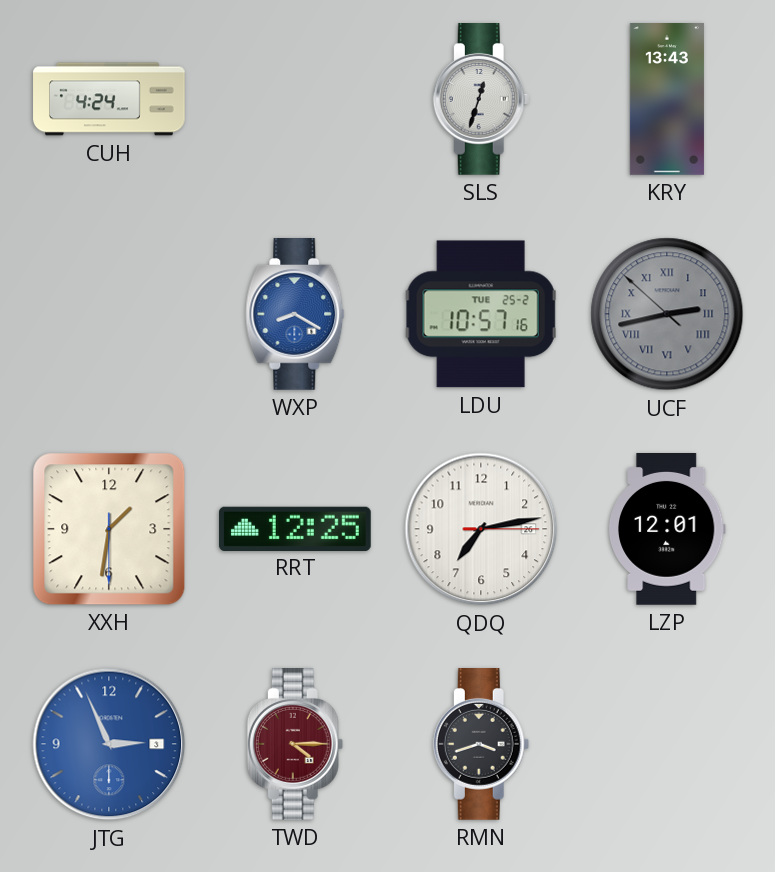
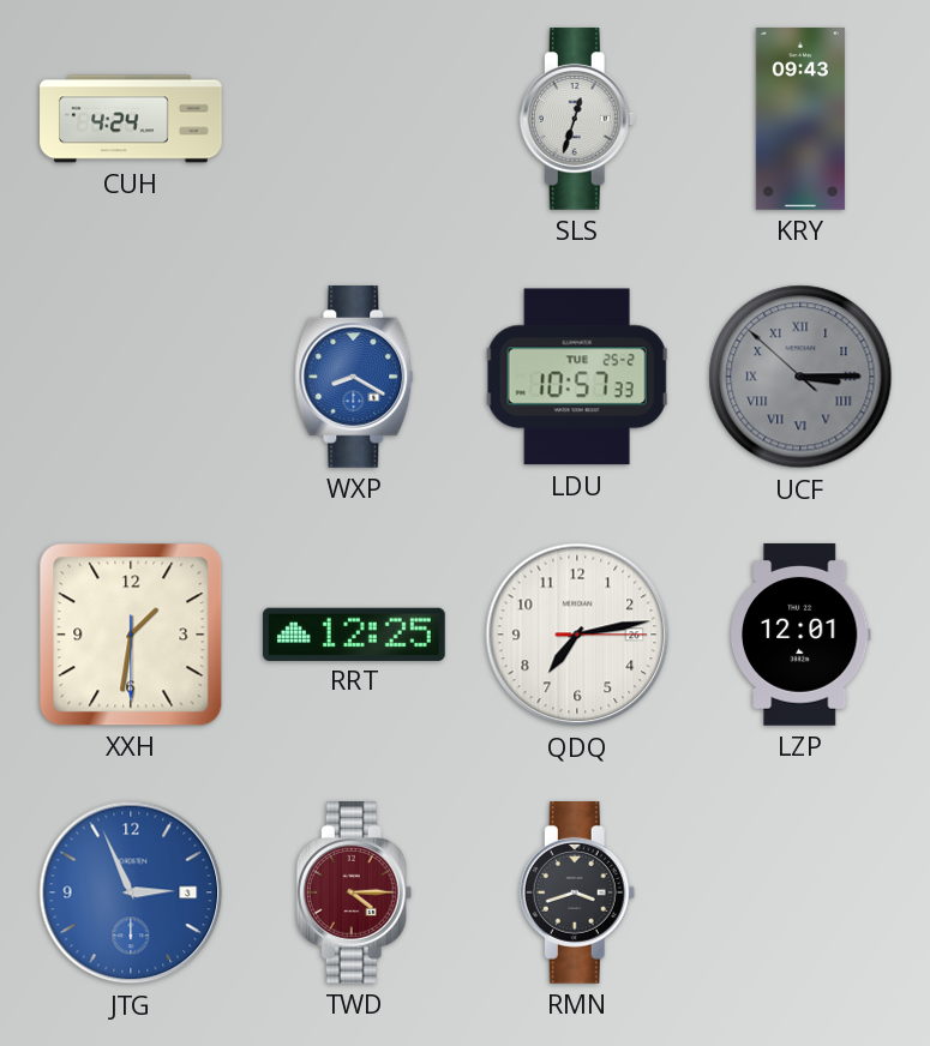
KRY: 13:43 -> 09:43 (800, 120)
LDU: 10:57:16 -> 10:57:33 (577, 377)
UCF: 2:42 -> 3:14 (800, 377)
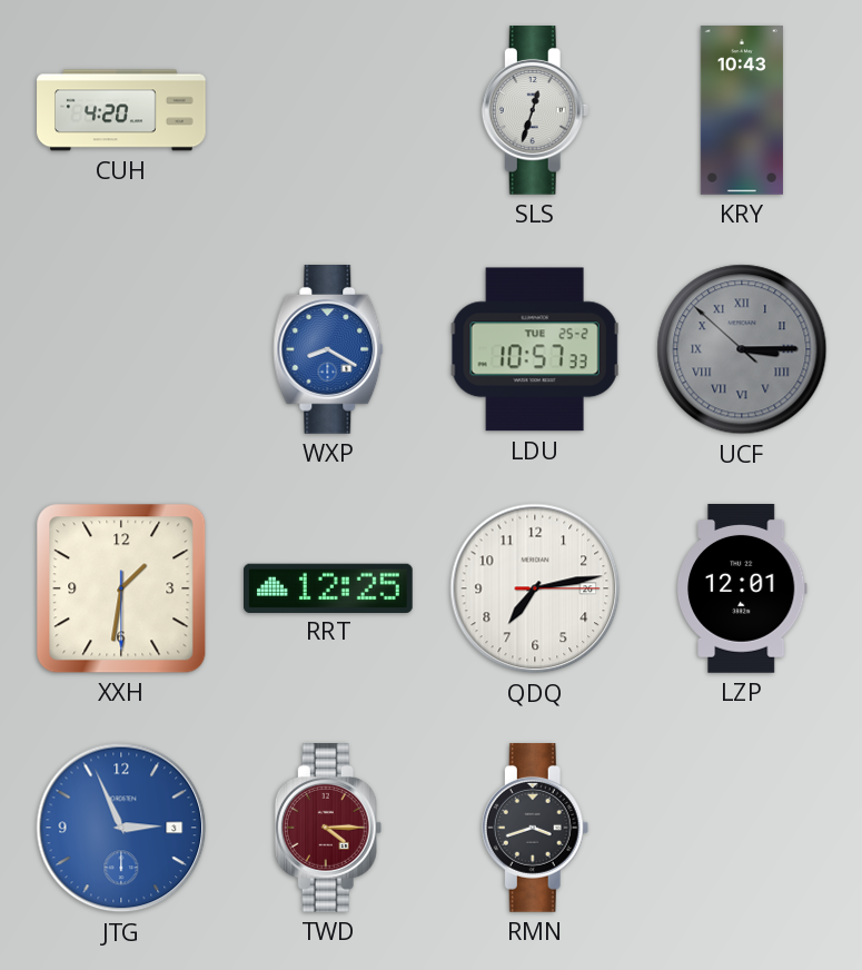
CUH: 4:24 -> 4:20 (121, 110)
KRY: 09:43 -> 10:43 (742, 111)
